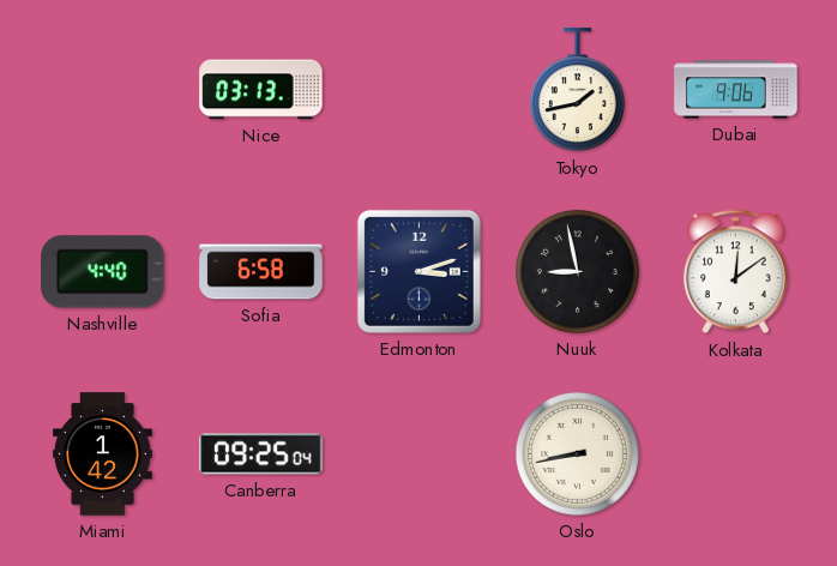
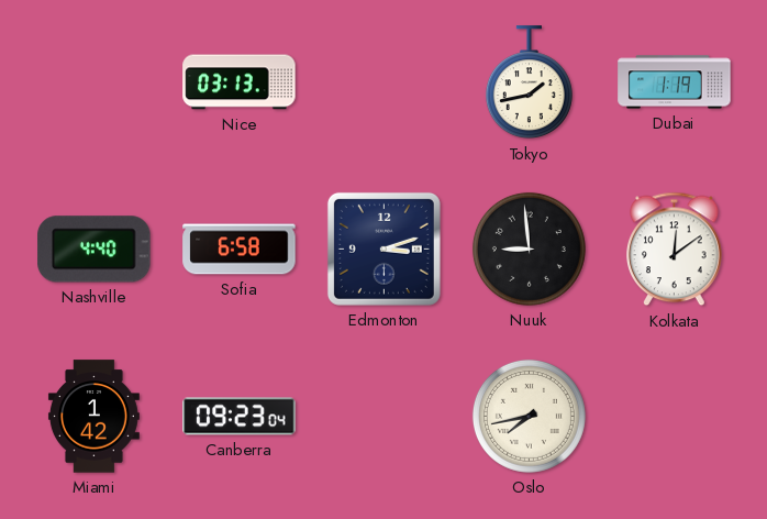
Dubai: 9:06 -> 1:19 (675, 82)
Nuuk: 8:58 -> 8:59 (529, 249)
Canberra: 09:25 -> 09:23 (240, 417)
Oslo: 8:43 -> 7:43 (529, 416)
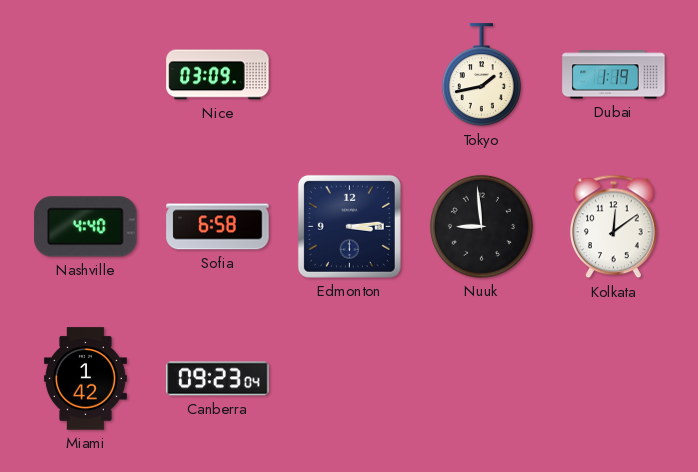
Nice: 03:13 -> 03:09 (218, 75)
Edmonton: 3:12 -> 3:14 (349, 226)
Oslo: 7:43 -> none (529, 416)
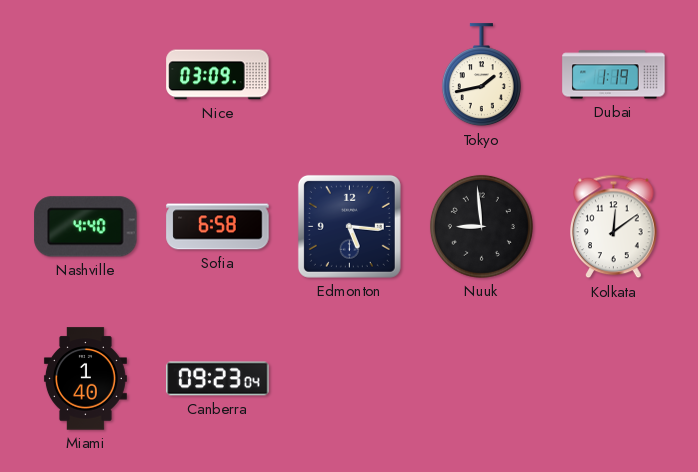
Edmonton: 3:14 -> 5:16 (349, 226)
Miami: 1:42 -> 1:40 (85, 379)
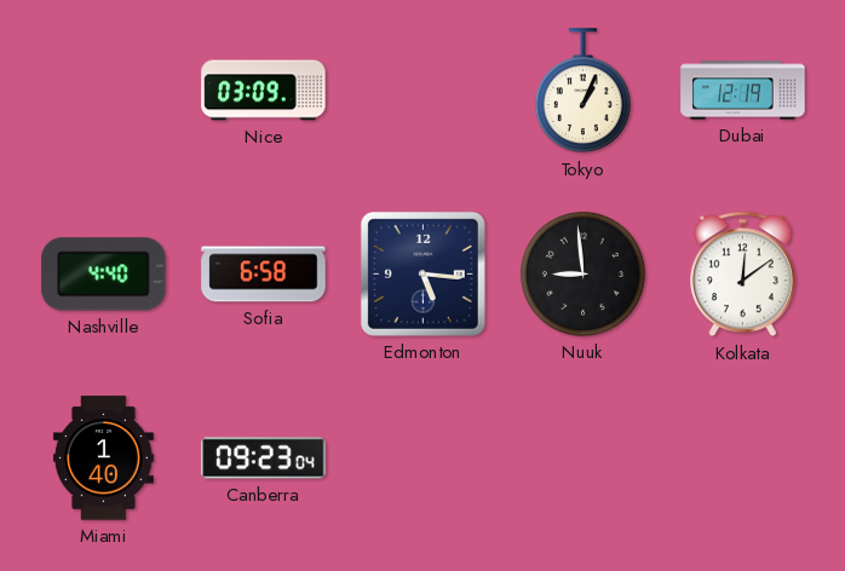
Tokyo: 1:43 -> 1:04 (582, 91)
Dubai: 1:19 -> 12:19 (743, 91)
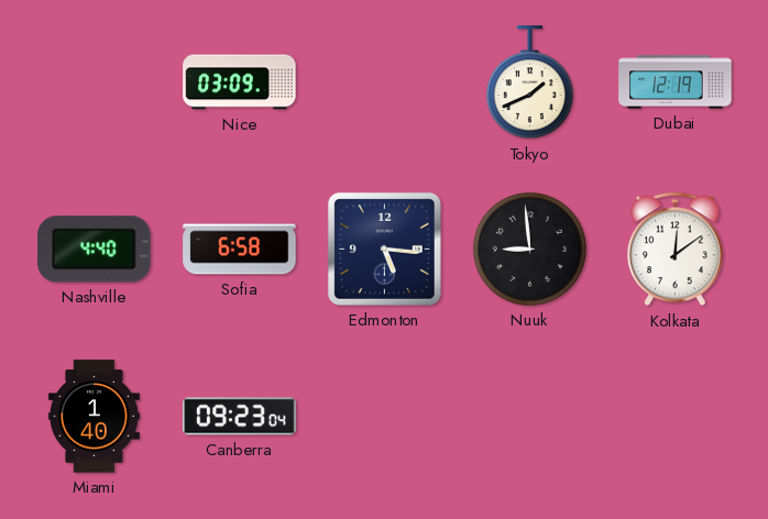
Tokyo: 1:04 -> 1:41 (529, 82)
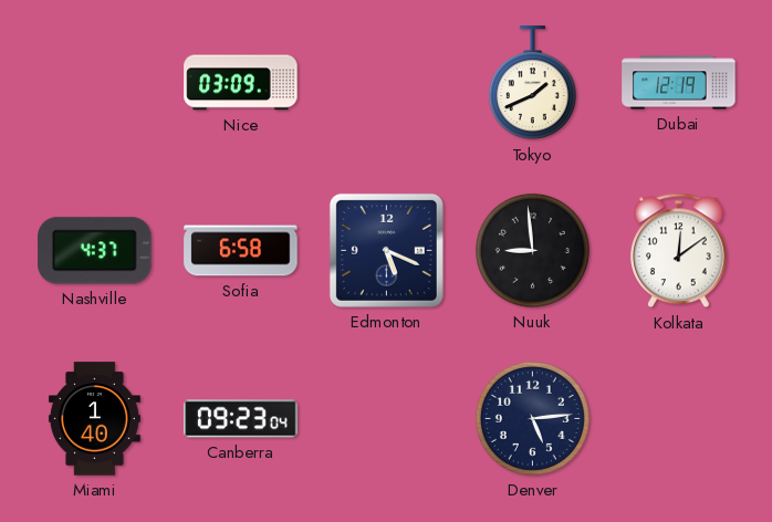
Nashville: 4:40 -> 4:37 (95, 251)
Edmonton: 5:16 -> 5:19 (386, 250)
Denver: none -> 5:14 (532, 418)
